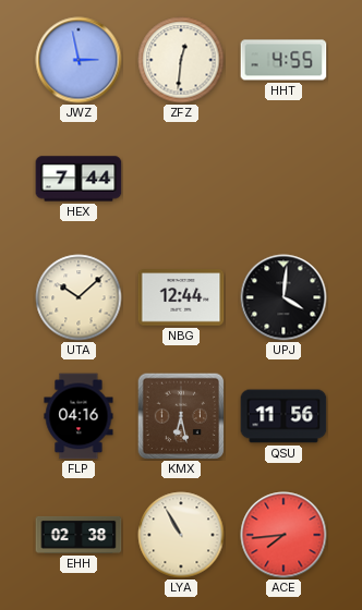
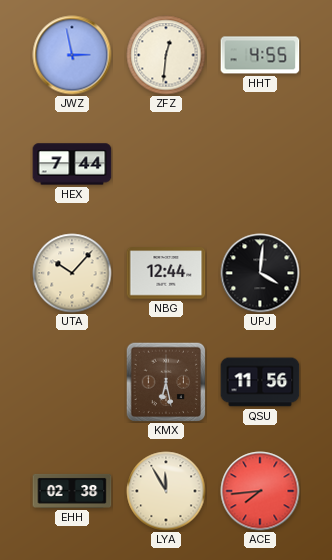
UTA: 10:08 -> 10:07 (72, 273)
FLP: 04:16 -> none (79, 416)
LYA: 10:55 -> 11:55 (166, 491)
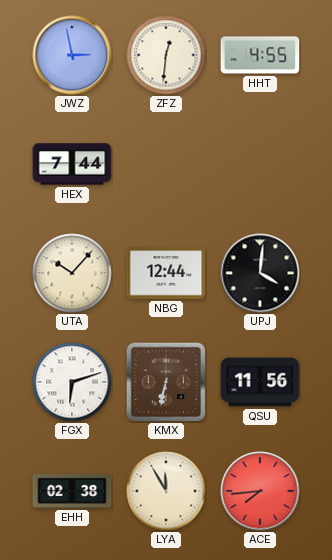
FGX: none -> 6:12 (72, 382)
KMX: 6:28 -> 6:32 (166, 382)
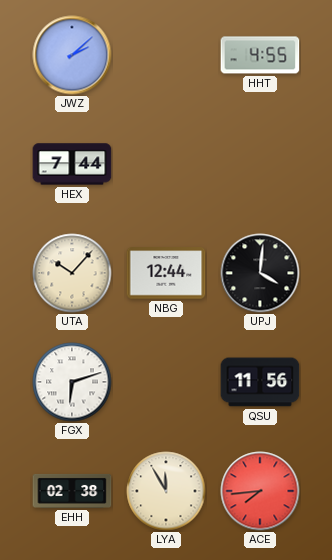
JWZ: 2:58 -> 2:08 (72, 55)
ZFZ: 12:31 -> none (166, 55)
KMX: 6:32 -> none (166, 382)
